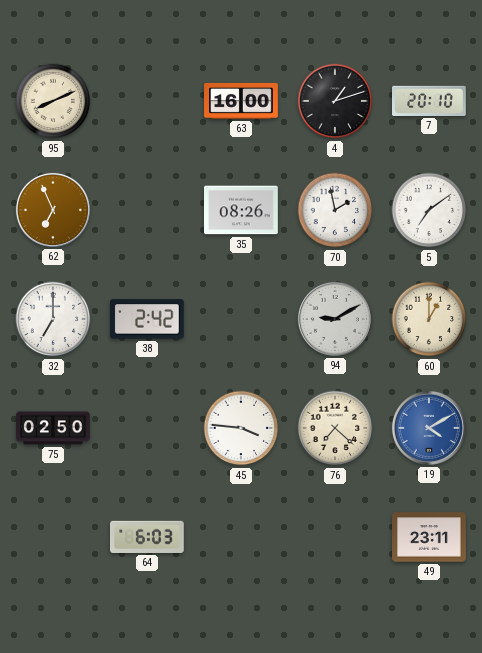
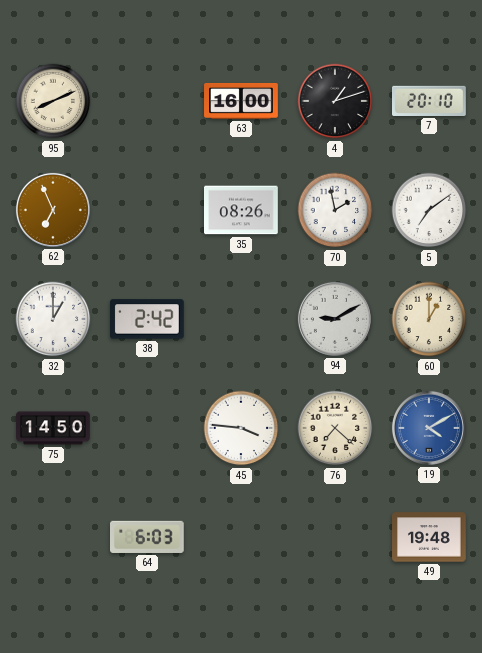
32: 7:00 -> 1:00 (53, 319)
75: 02:50 -> 14:50 (53, 428)
49: 23:11 -> 19:48 (429, 537)
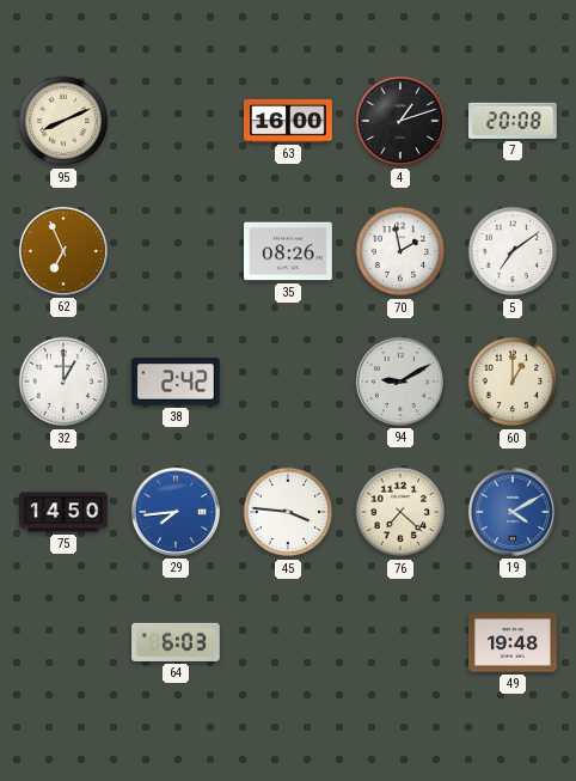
7: 20:10 -> 20:08 (514, 121)
29: none -> 7:44 (176, 512)
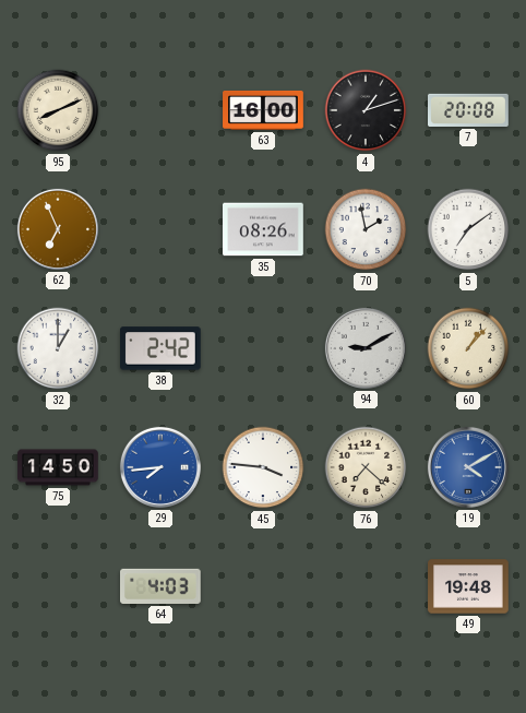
60: 1:00 -> 1:07 (468, 348)
64: 6:03 -> 4:03 (162, 586)
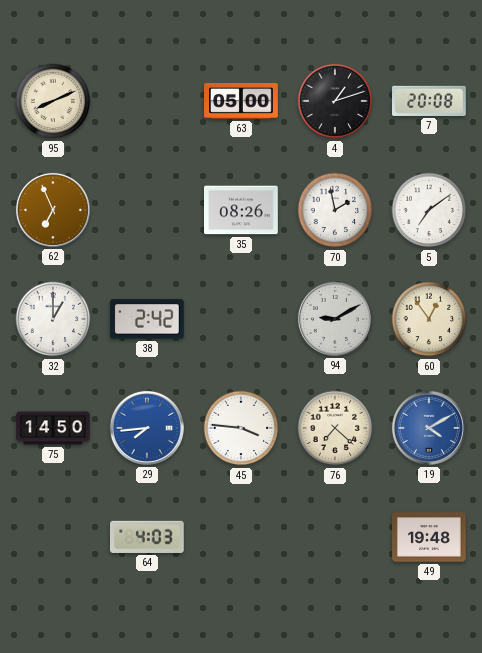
63: 16:00 -> 05:00 (241, 101)
60: 1:07 -> 12:54 (429, 319)
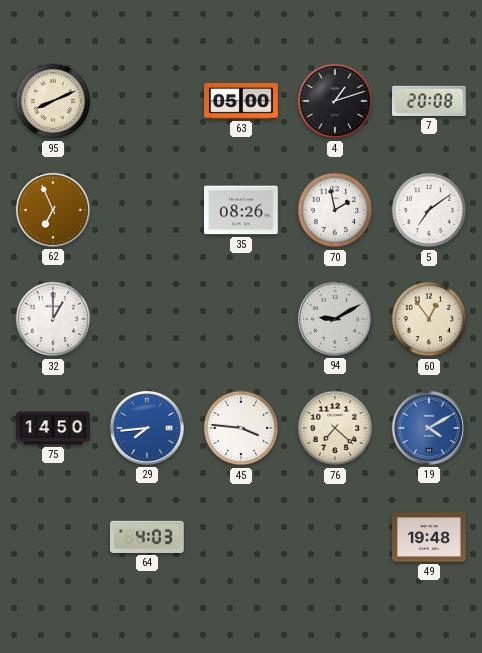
38: 2:42 -> none (148, 319)
